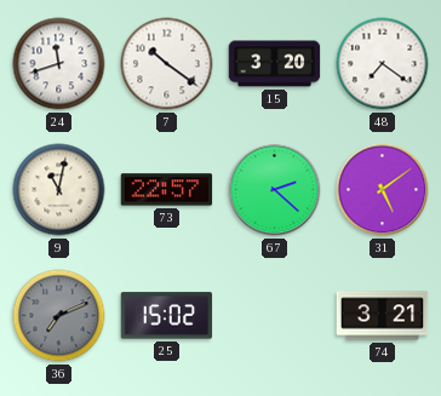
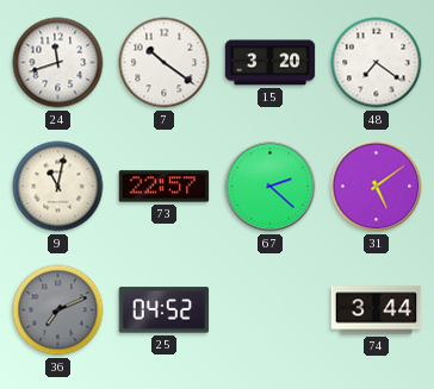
25: 15:02 -> 04:52 (165, 310)
74: 3:21 -> 3:44 (377, 310)
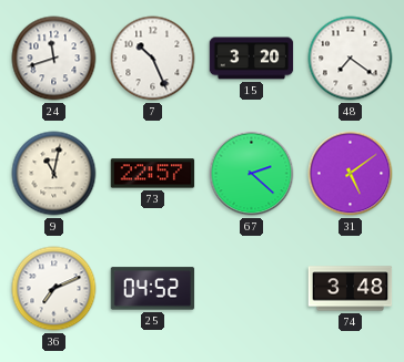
7: 10:21 -> 10:26 (153, 59)
36 dial: grey -> white (54, 289)
74: 3:44 -> 3:48 (351, 289)
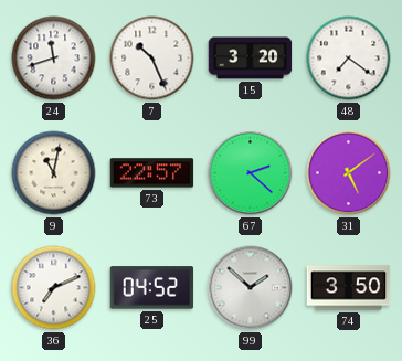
99: none -> 1:52 (251, 288)
74: 3:48 -> 3:50 (349, 288)
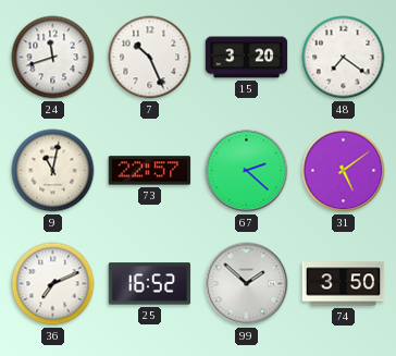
25: 04:52 -> 16:52 (150, 284)
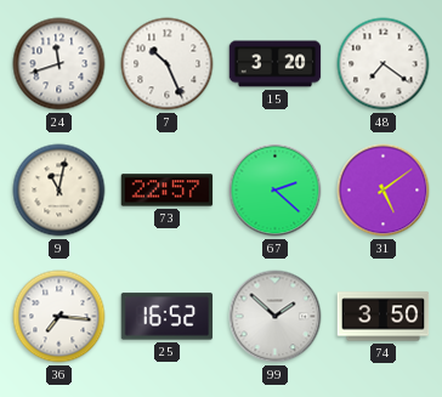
36: 7:11 -> 7:16 (59, 317)
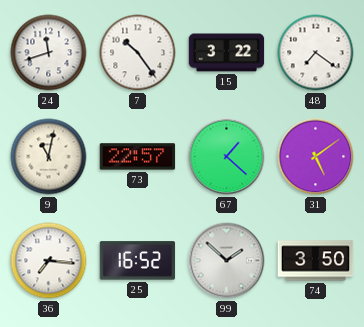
7: 10:26 -> 10:24 (138, 53)
15: 3:20 -> 3:22 (227, 53)
67: 2:22 -> 1:22 (227, 157)
